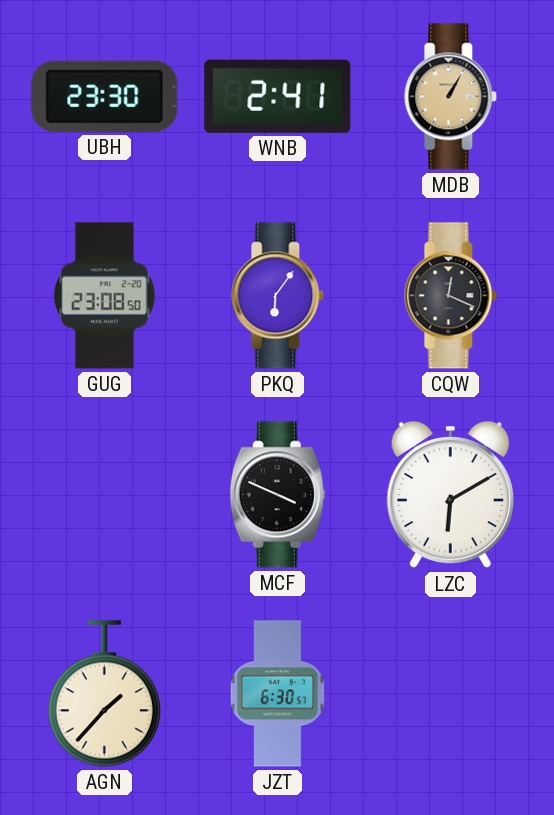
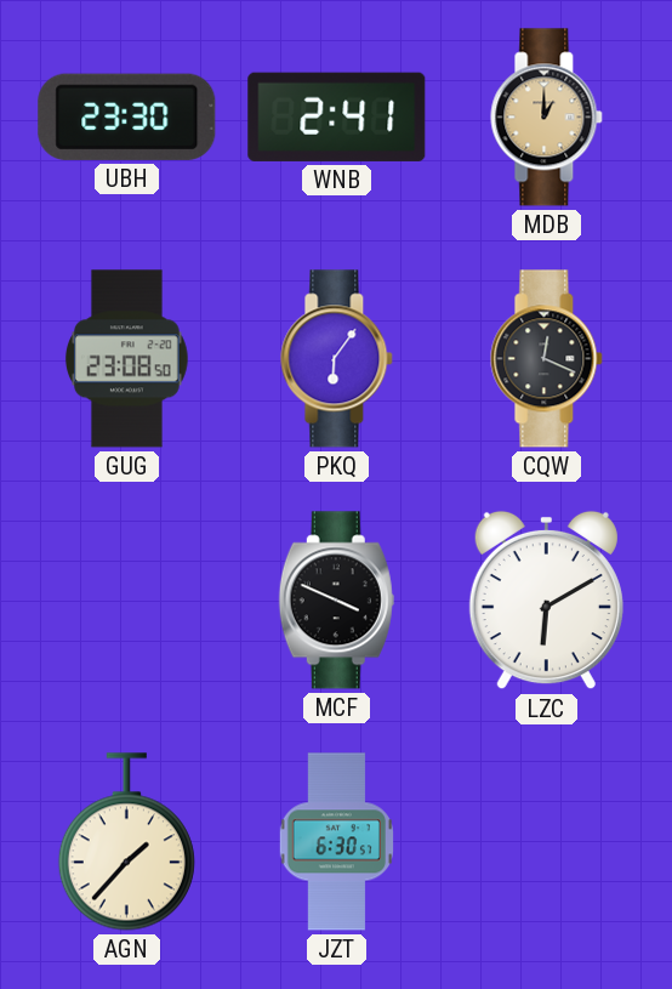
MDB: 1:05 -> 1:00 (547, 118)
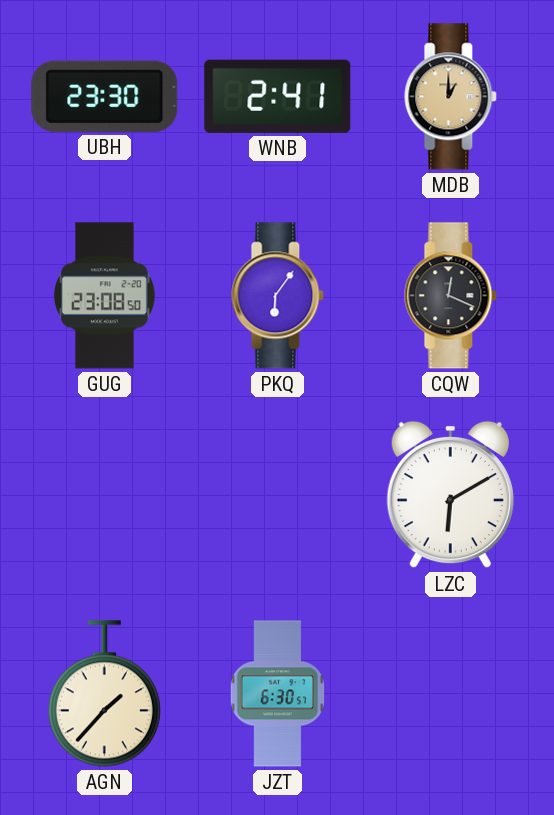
MCF: 3:49 -> none (336, 601)
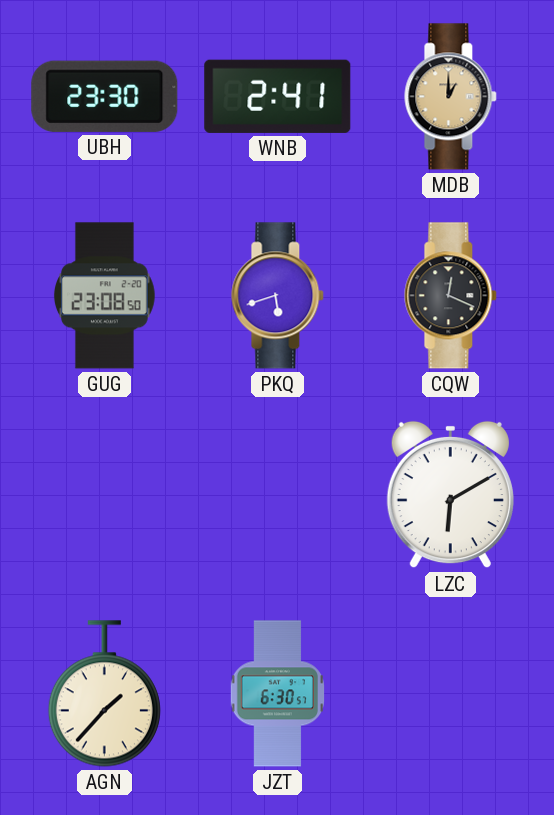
PKQ: 6:06 -> 5:42 (278, 296)
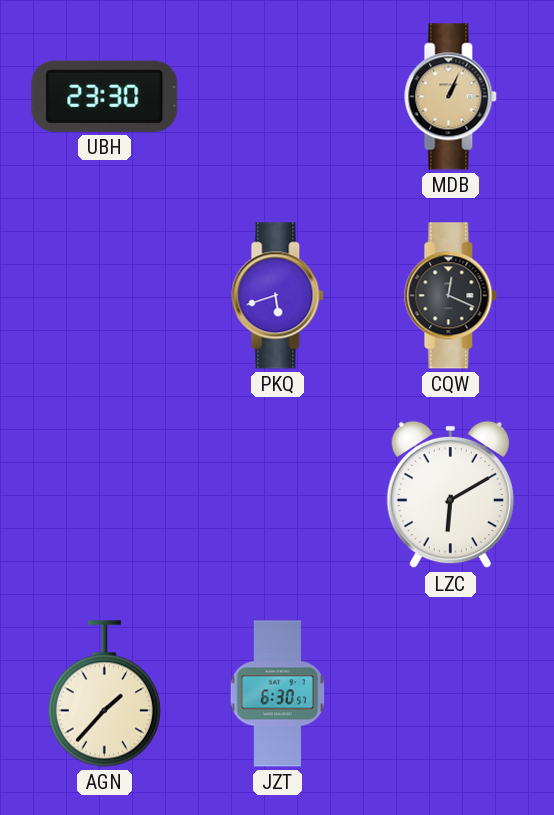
WNB: 2:41 -> none (278, 96)
MDB: 1:00 -> 1:04 (451, 97)
GUG: 23:08 -> none (105, 296)
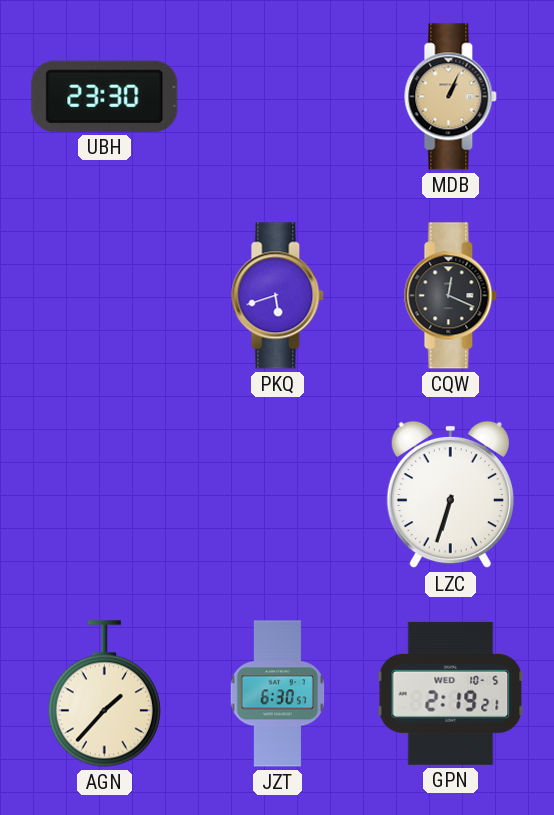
LZC: 6:10 -> 6:33 (450, 495)
GPN: none -> 2:19 (451, 693)
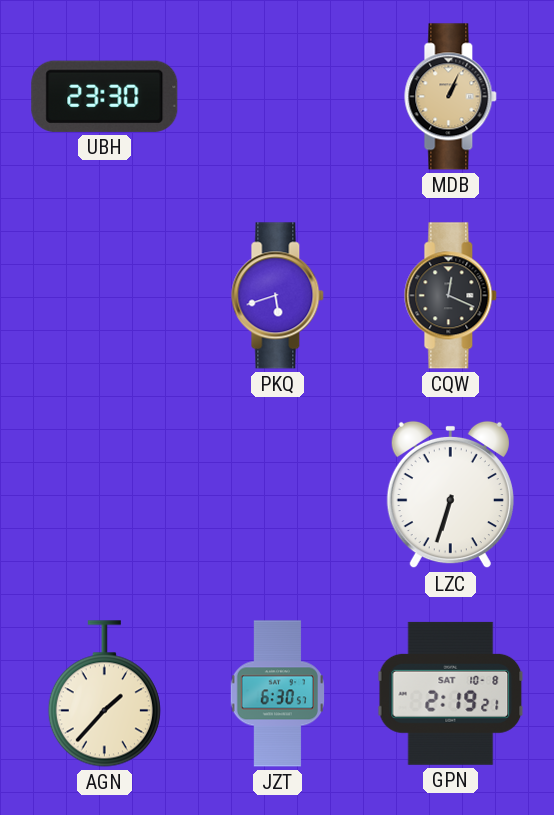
GPN date: WED 10-5 -> SAT 10-8 (451, 693)
